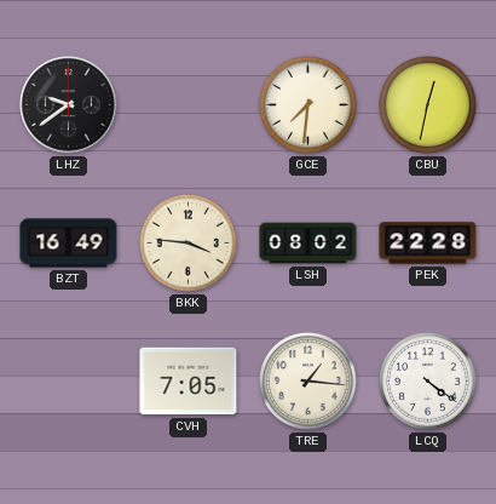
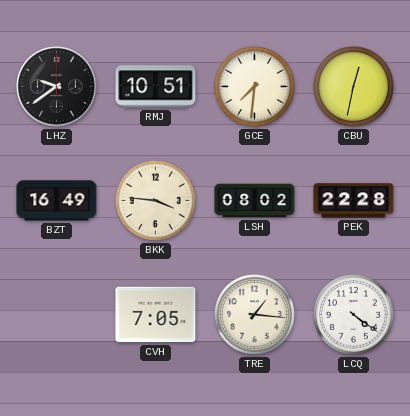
RMJ: none -> 10:51 (156, 87)
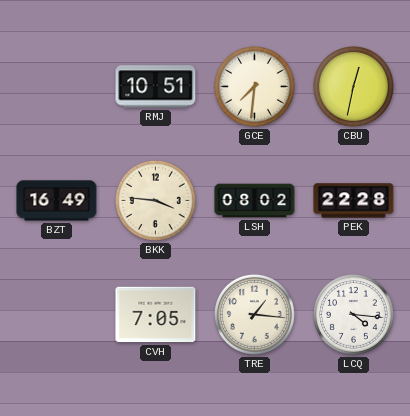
LHZ: 9:39 -> none (57, 87)
LCQ: 4:21 -> 4:16 (353, 314)
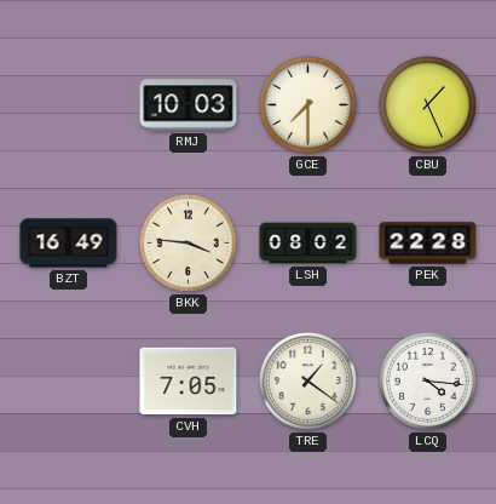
RMJ: 10:51 -> 10:03 (189, 105)
GCE: 7:31 -> 7:30 (307, 104)
CBU: 12:32 -> 1:26 (427, 104)
TRE: 1:16 -> 1:21 (307, 380)
